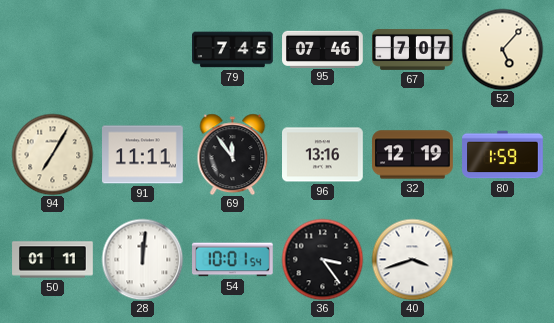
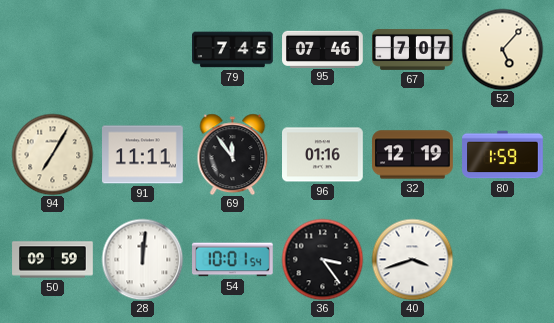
96: 13:16 -> 01:16 (323, 155)
50: 01:11 -> 09:59 (53, 260)
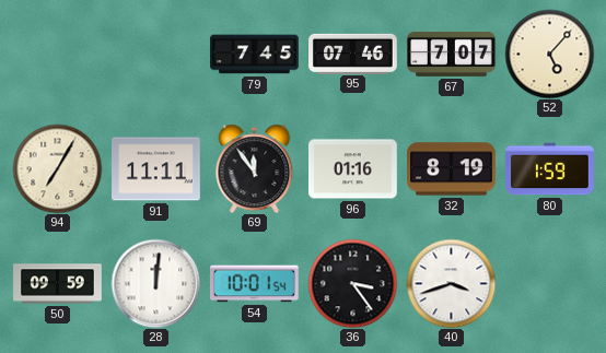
32: 12:19 -> 8:19 (452, 169)
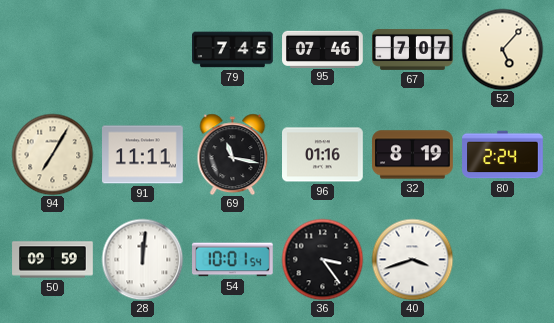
69: 11:54 -> 11:17 (233, 154)
80: 1:59 -> 2:24 (503, 155)
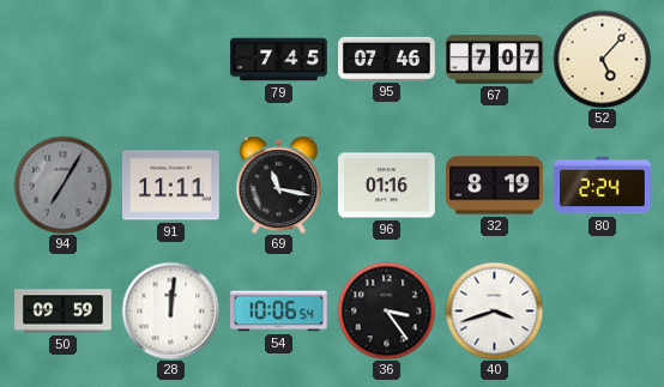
94 dial: cream -> grey (62, 185)
54: 10:01 -> 10:06 (279, 312)
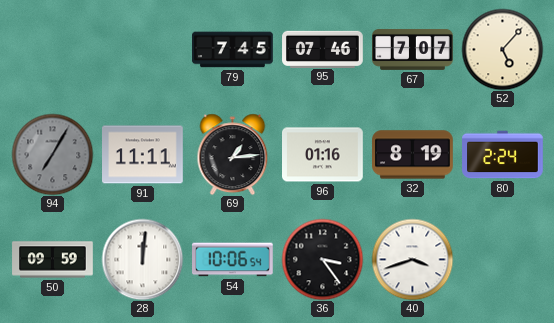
69: 11:17 -> 1:14 (233, 154)
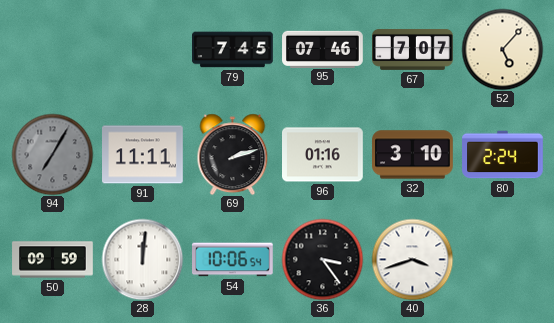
69: 1:14 -> 2:12 (233, 154)
32: 8:19 -> 3:10 (413, 155)
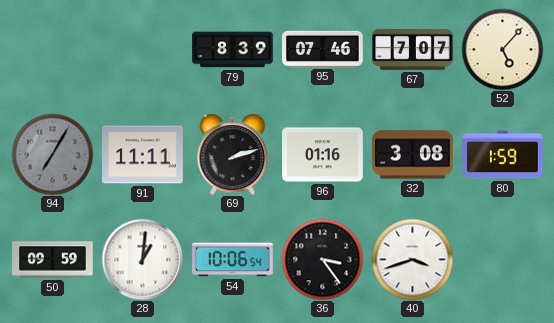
79: 7:45 -> 8:39 (233, 50)
32: 3:10 -> 3:08 (413, 155)
80: 2:24 -> 1:59 (503, 155)
28: 12:01 -> 1:01 (142, 259)
